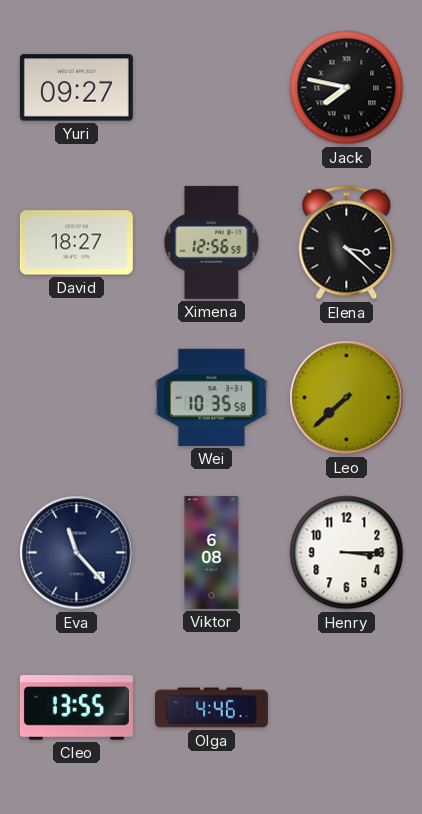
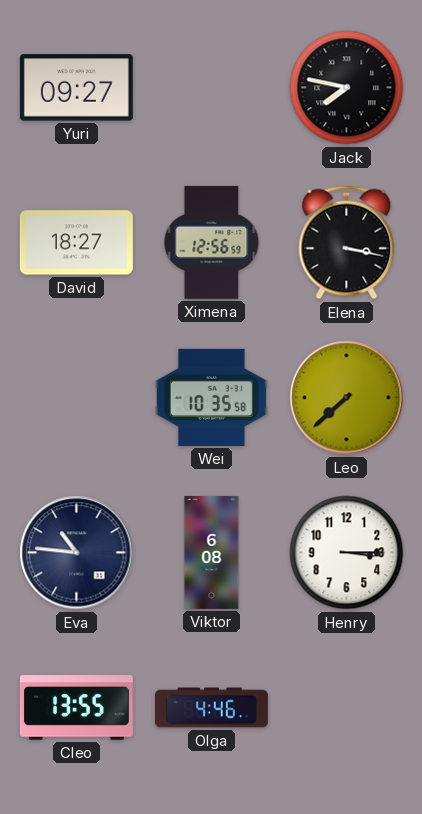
Elena: 3:22 -> 3:17 (347, 243)
Eva: 11:23 -> 10:46 (77, 553)
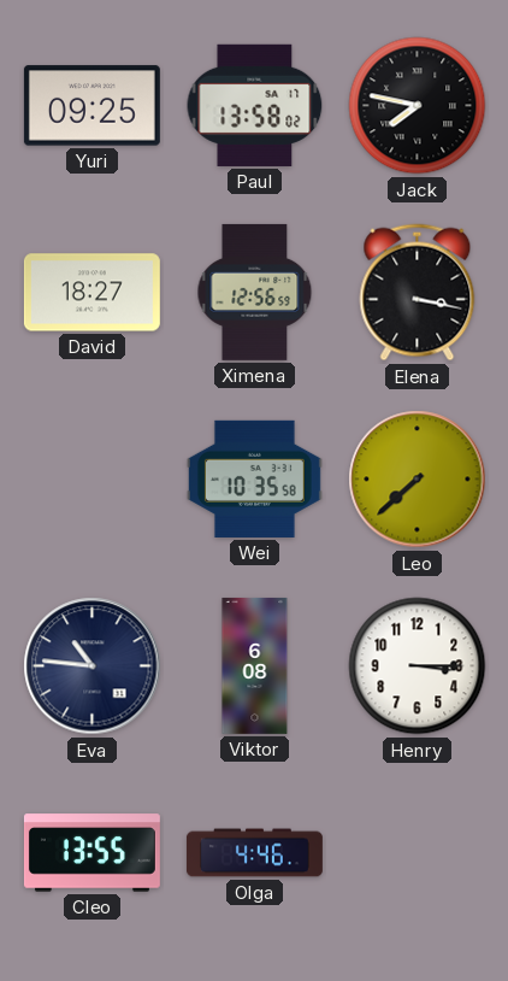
Yuri: 09:27 -> 09:25 (91, 106)
Paul: none -> 13:58 (255, 105)
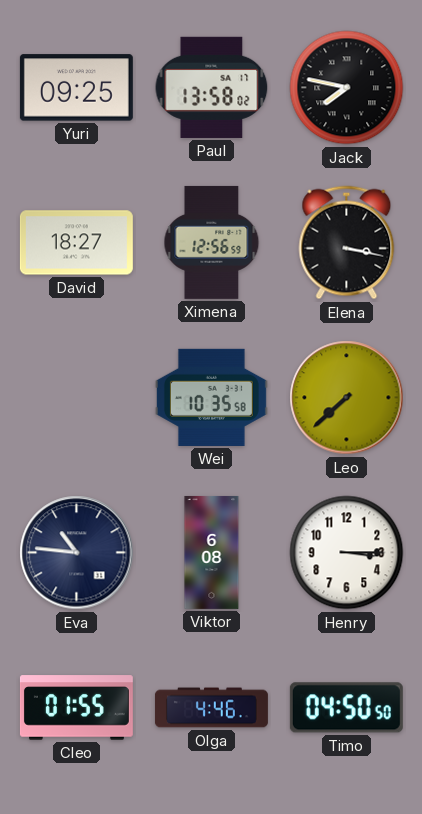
Cleo: 13:55 -> 01:55 (76, 708)
Timo: none -> 04:50 (346, 708)
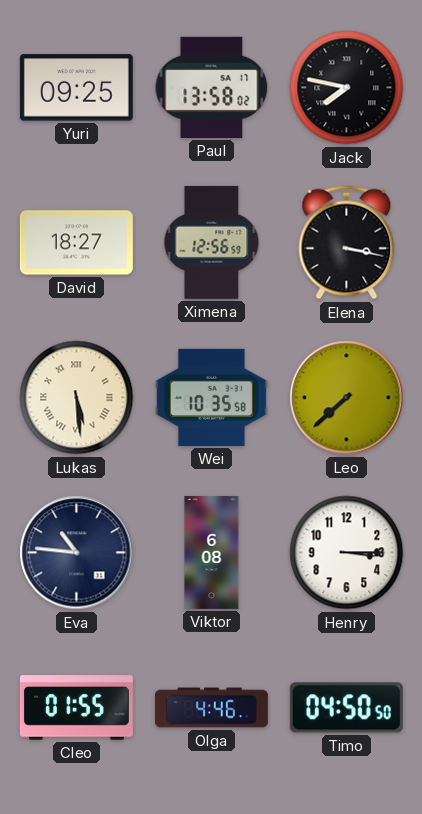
Lukas: none -> 5:29 (77, 398)
